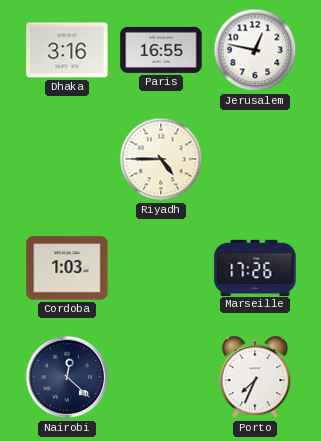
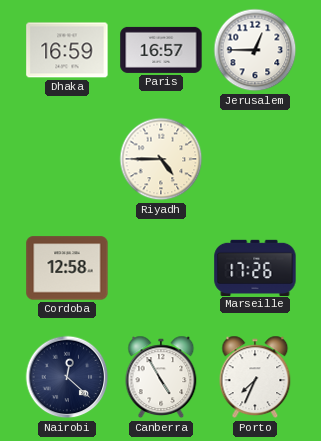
Dhaka: 3:16 -> 16:59 (67, 50)
Paris: 16:55 -> 16:57 (161, 50)
Jerusalem: 12:47 -> 12:45 (255, 50)
Cordoba: 1:03 -> 12:58 (67, 268)
Canberra: none -> 4:55 (161, 377)
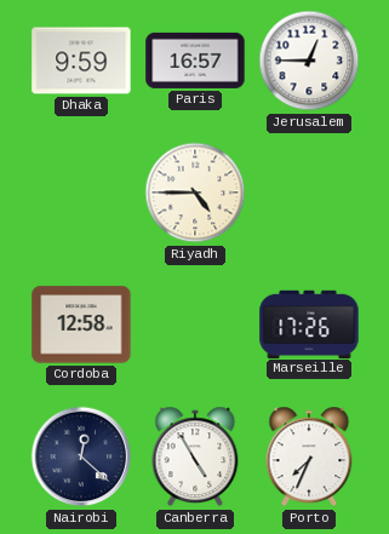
Dhaka: 16:59 -> 9:59 (81, 61)
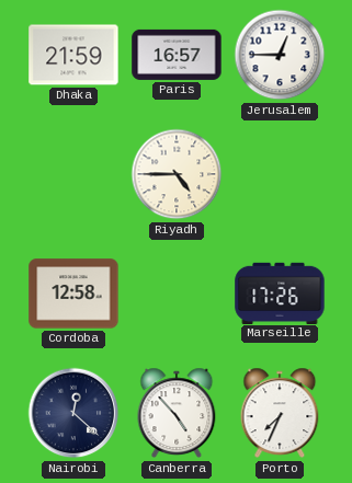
Dhaka: 9:59 -> 21:59 (73, 55)
Canberra: 4:55 -> 4:53 (177, 413)
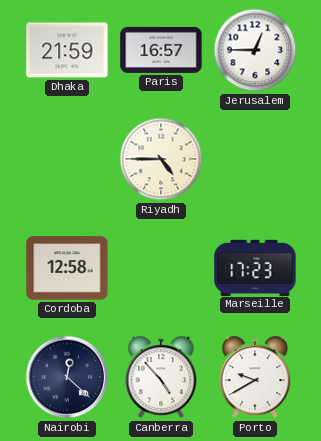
Marseille: 17:26 -> 17:23 (255, 267)
Porto: 7:34 -> 9:40 (255, 377)
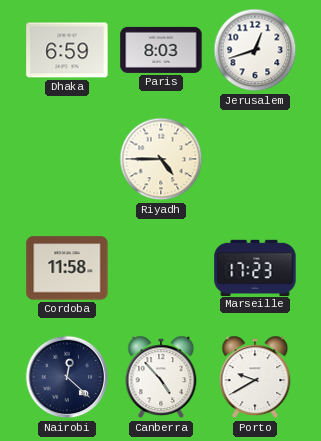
Dhaka: 21:59 -> 6:59 (67, 50)
Paris: 16:57 -> 8:03 (161, 50)
Jerusalem: 12:45 -> 12:42 (255, 50)
Cordoba: 12:58 -> 11:58 (67, 268)
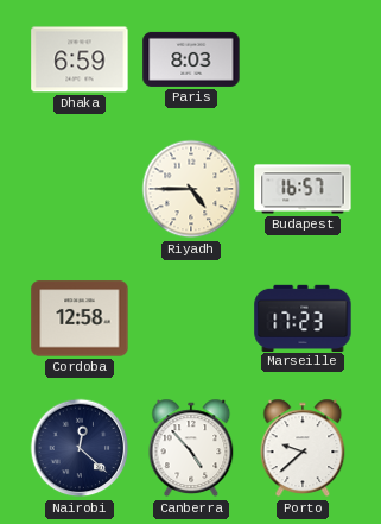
Jerusalem: 12:42 -> none (255, 50)
Budapest: none -> 16:57 (303, 189)
Cordoba: 11:58 -> 12:58 (80, 318)
Porto: 9:40 -> 9:38 (303, 448)
